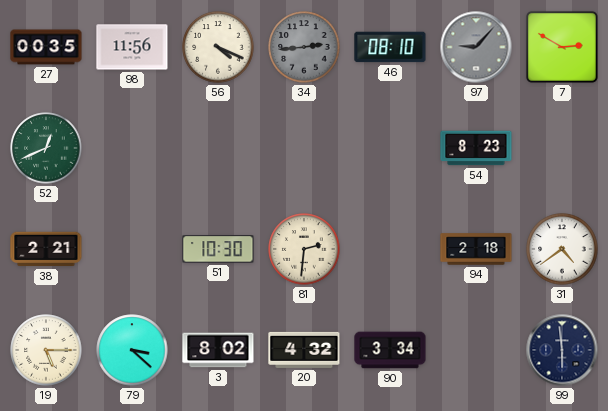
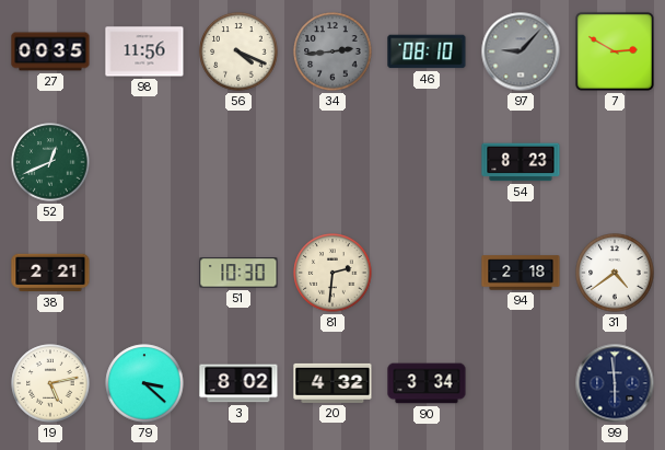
19: 5:15 -> 5:13 (50, 383)
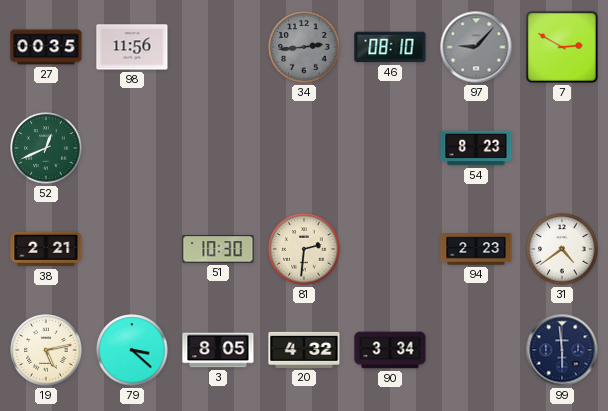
56: 4:19 -> none (238, 51)
94: 2:18 -> 2:23 (476, 249)
3: 8:02 -> 8:05 (218, 350)
